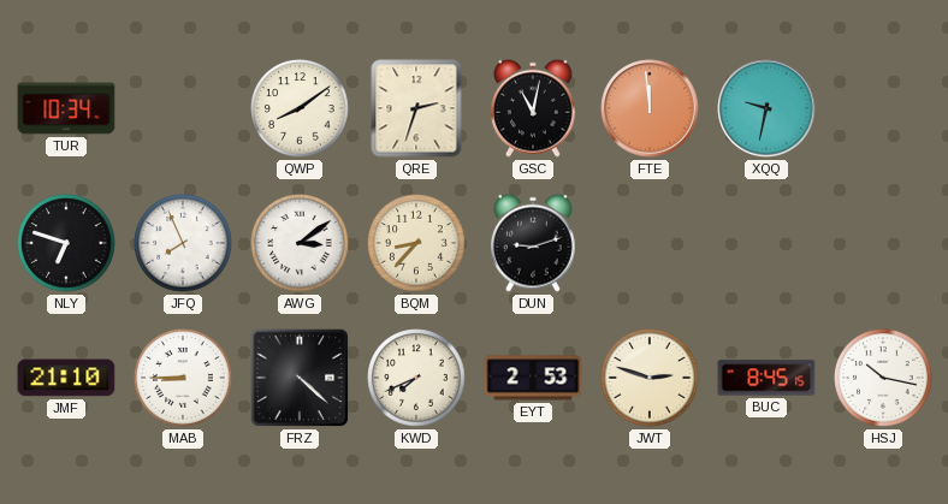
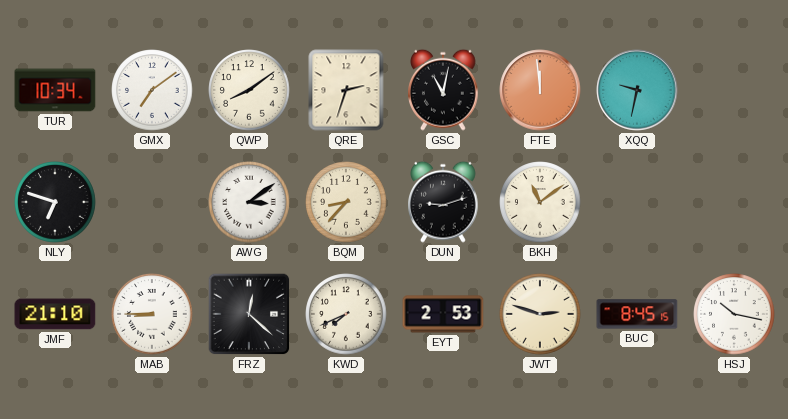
GMX: none -> 7:09 (152, 90)
JFQ: 7:56 -> none (183, 243)
BKH: none -> 11:09 (540, 202)
FRZ: 4:22 -> 12:22 (249, 314)
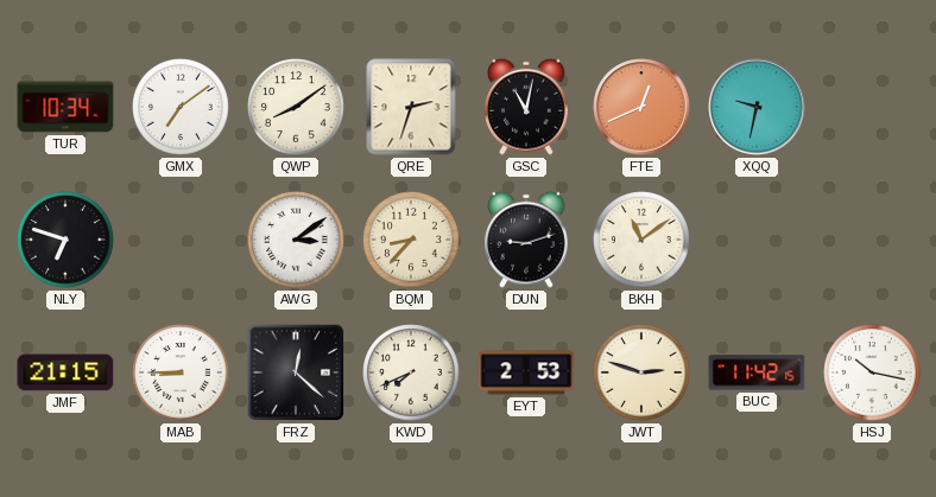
FTE: 11:59 -> 12:41 (641, 107)
JMF: 21:10 -> 21:15 (65, 372)
BUC: 8:45 -> 11:42 (757, 372)
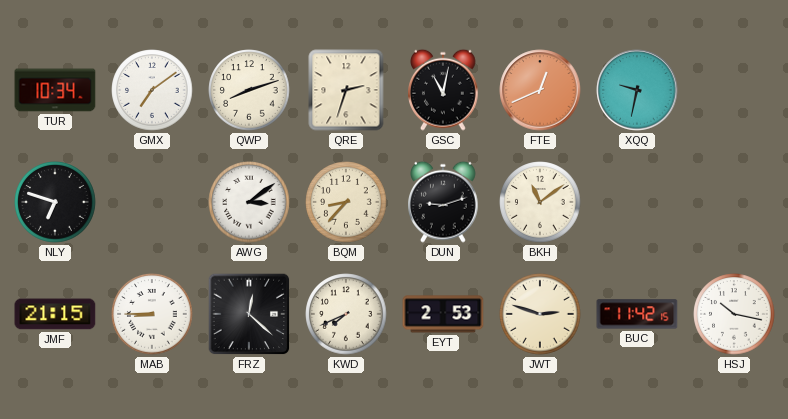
QWP: 8:09 -> 8:12 (249, 90)
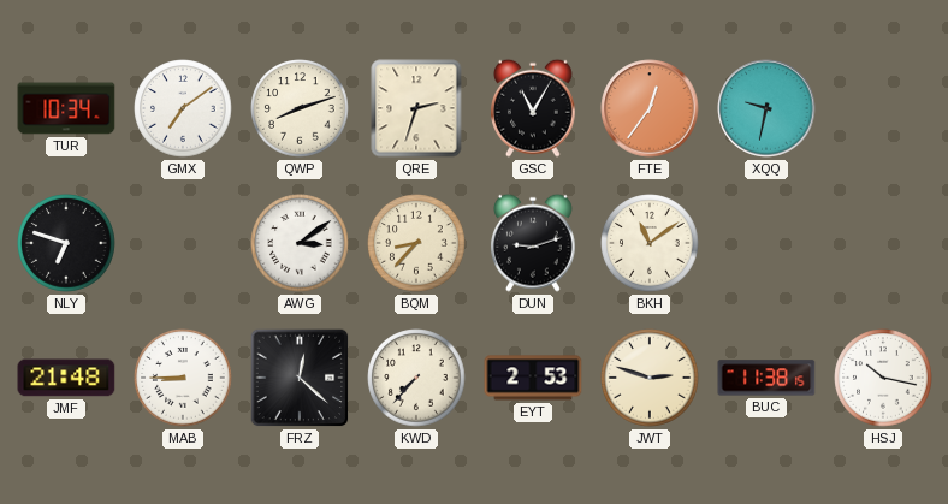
GSC: 11:02 -> 11:05 (534, 108)
FTE: 12:41 -> 12:36 (650, 108)
JMF: 21:15 -> 21:48 (66, 378)
KWD: 7:41 -> 7:37 (416, 378)
BUC: 11:42 -> 11:38 (766, 378)
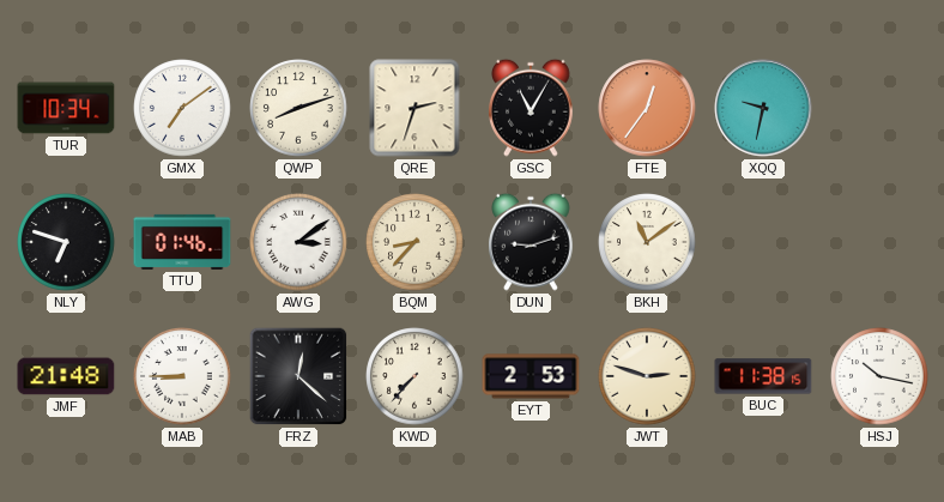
TTU: none -> 01:46 (182, 242)
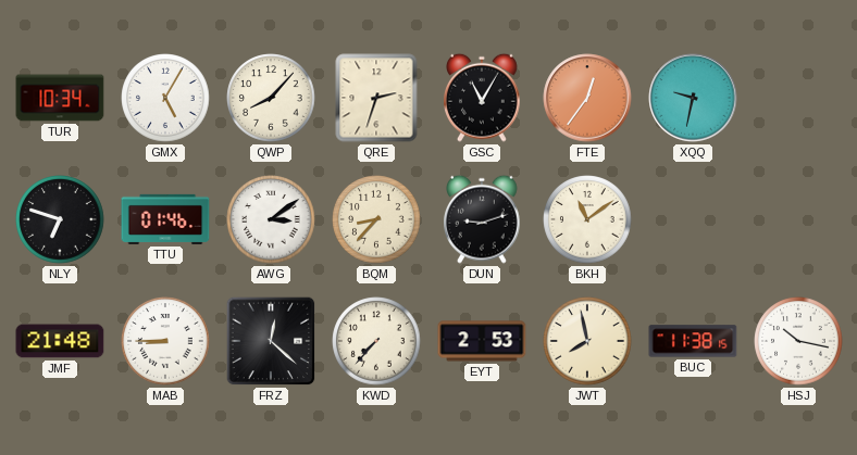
GMX: 7:09 -> 5:05 (165, 98)
QWP: 8:12 -> 8:07 (271, 98)
JWT: 2:48 -> 7:58 (587, 341)
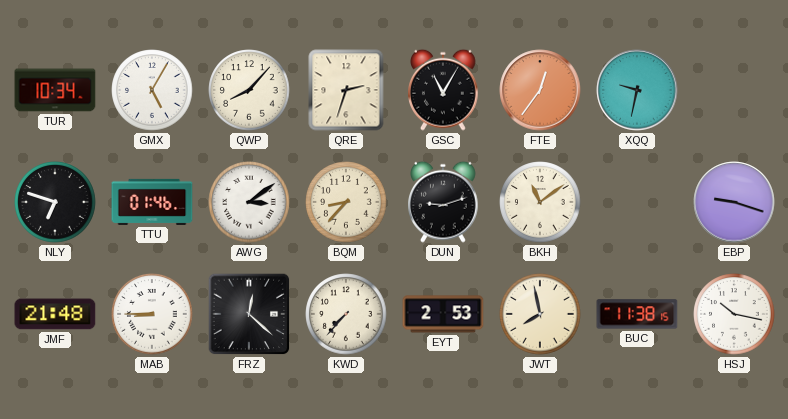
EBP: none -> 9:18 (734, 202)
